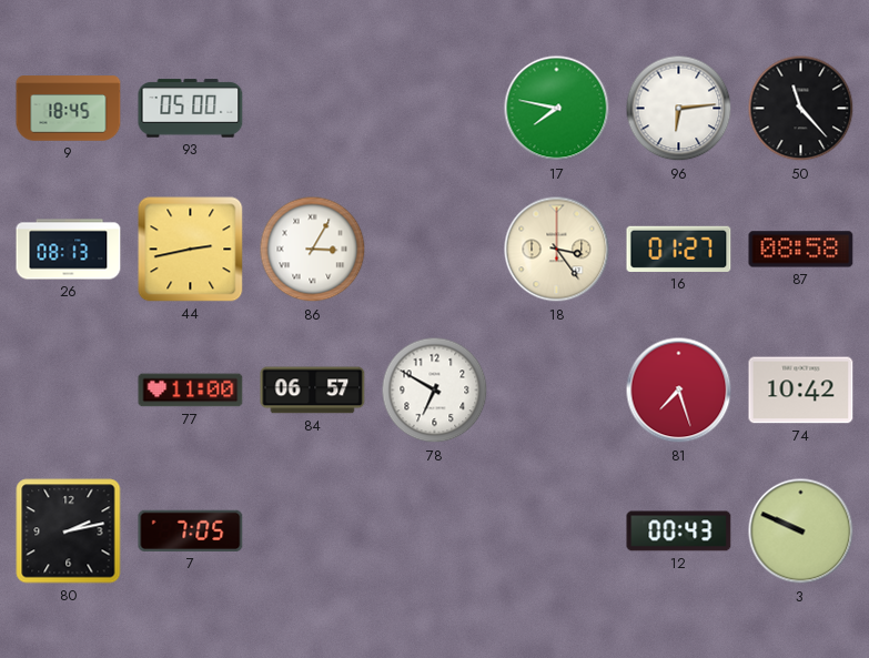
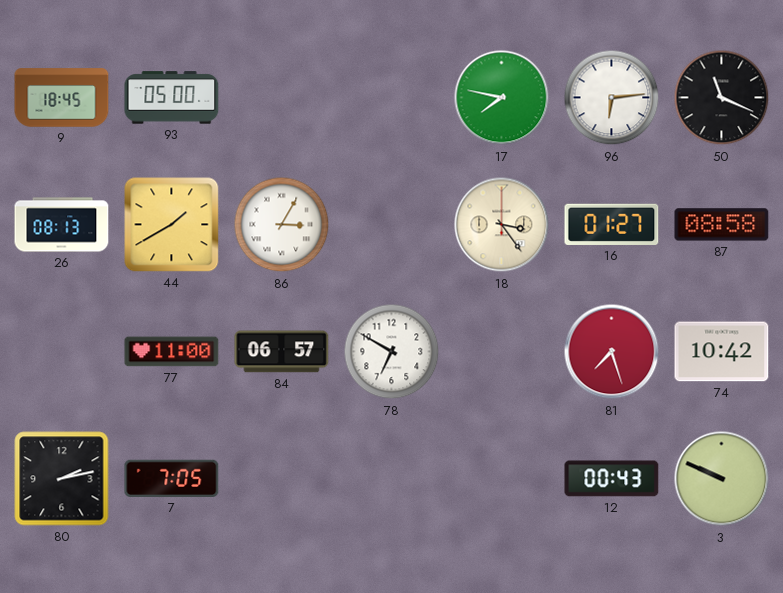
50: 11:23 -> 11:19 (722, 98)
44: 2:43 -> 1:40 (172, 225)
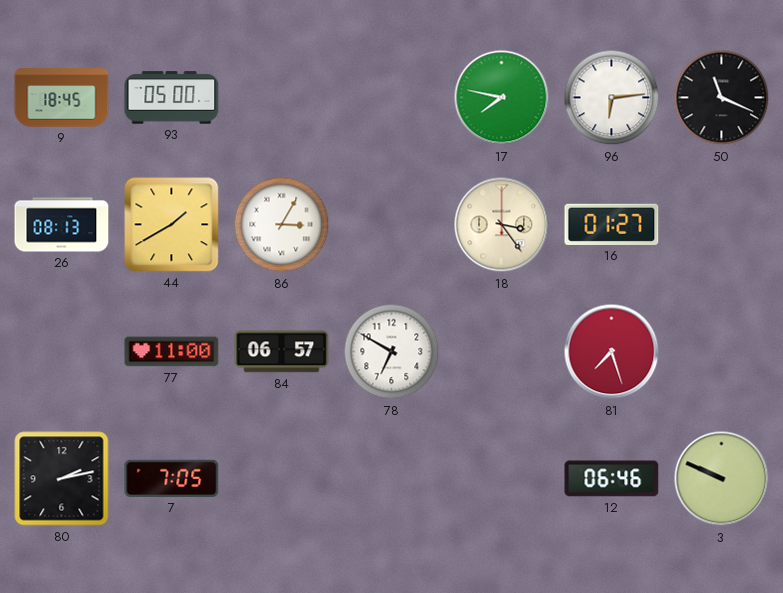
87: 08:58 -> none (722, 225)
74: 10:42 -> none (722, 352)
12: 00:43 -> 06:46 (612, 479)
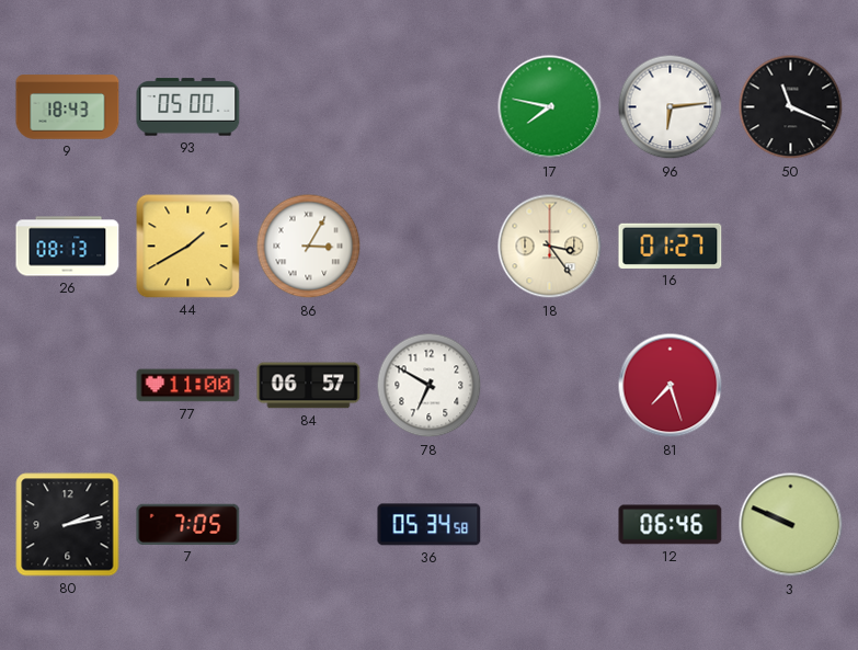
9: 18:45 -> 18:43 (68, 107)
36: none -> 05:34 (430, 525)
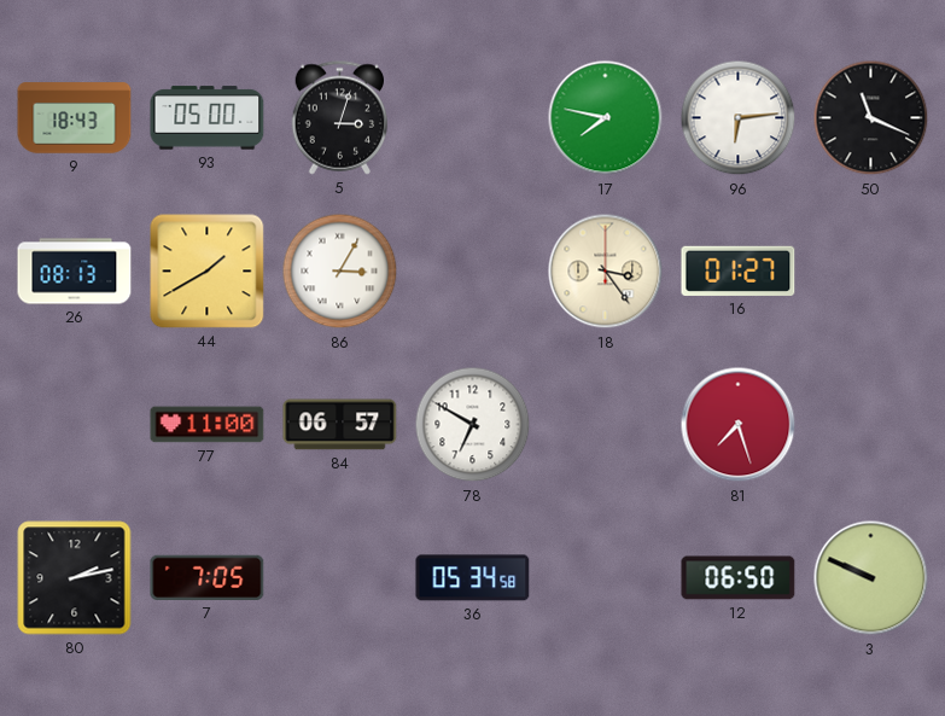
5: none -> 3:03 (340, 118)
12: 06:46 -> 06:50 (739, 578)
